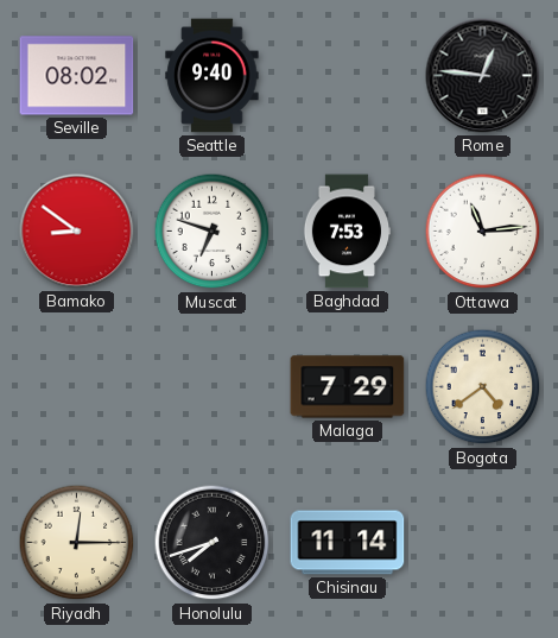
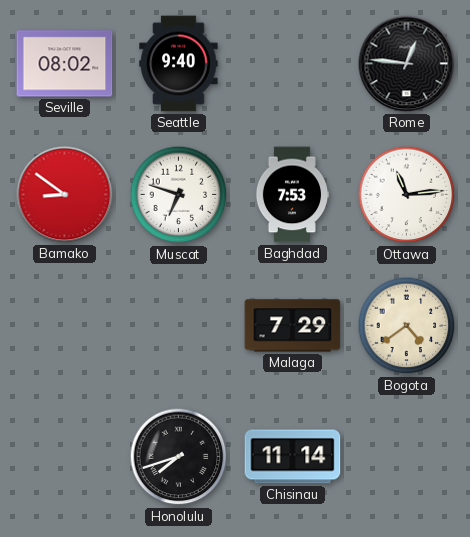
Riyadh: 12:15 -> none (77, 543)
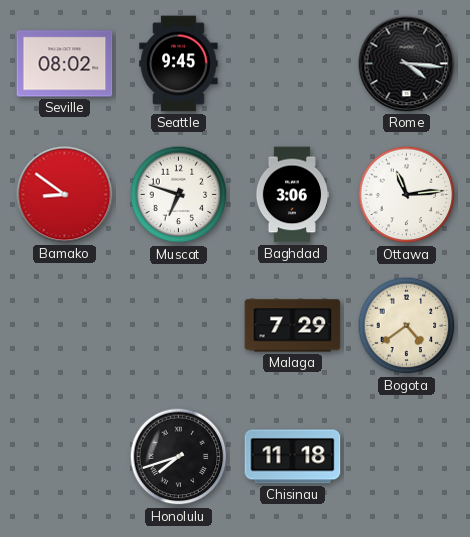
Seattle: 9:40 -> 9:45 (179, 64)
Rome: 12:46 -> 4:16 (407, 64)
Baghdad: 7:53 -> 3:06 (292, 195)
Chisinau: 11:14 -> 11:18 (293, 457)
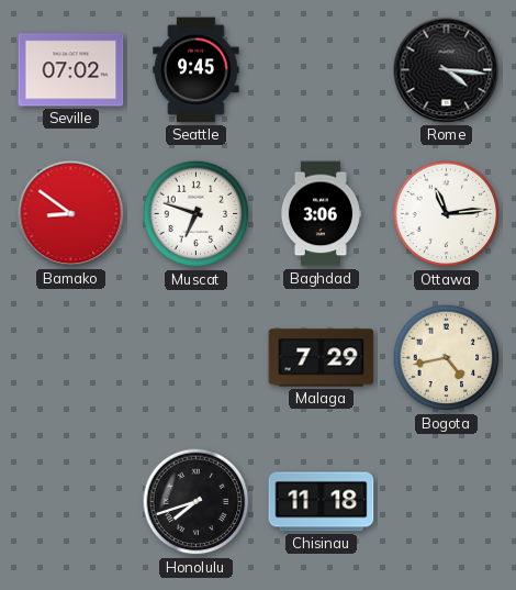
Seville: 08:02 -> 07:02 (71, 70)
Bogota: 4:39 -> 4:43 (447, 358)
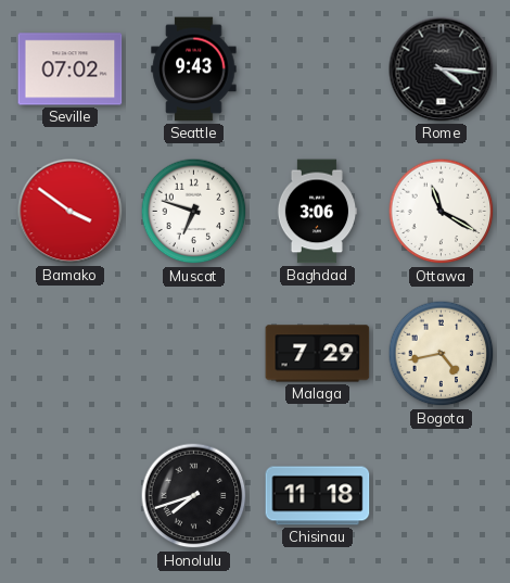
Seattle: 9:45 -> 9:43 (194, 69)
Bamako: 8:51 -> 3:51 (71, 212)
Ottawa: 11:14 -> 11:20 (442, 212)
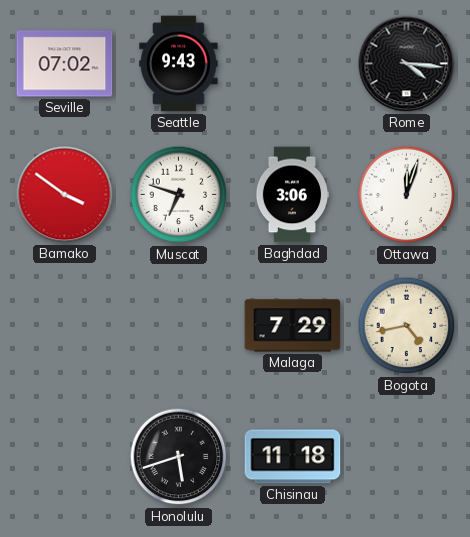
Ottawa: 11:20 -> 12:03 (407, 195)
Honolulu: 7:42 -> 5:42 (179, 457)
